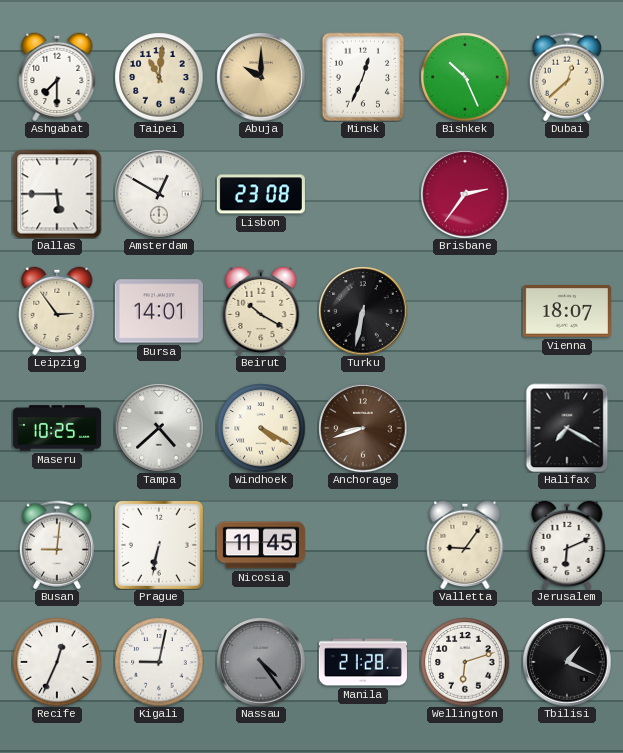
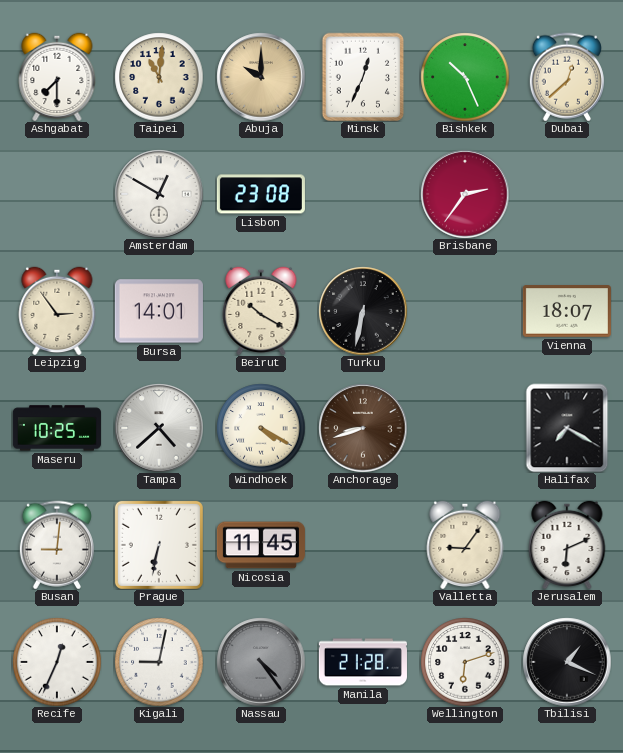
Dallas: 5:45 -> none (57, 194)
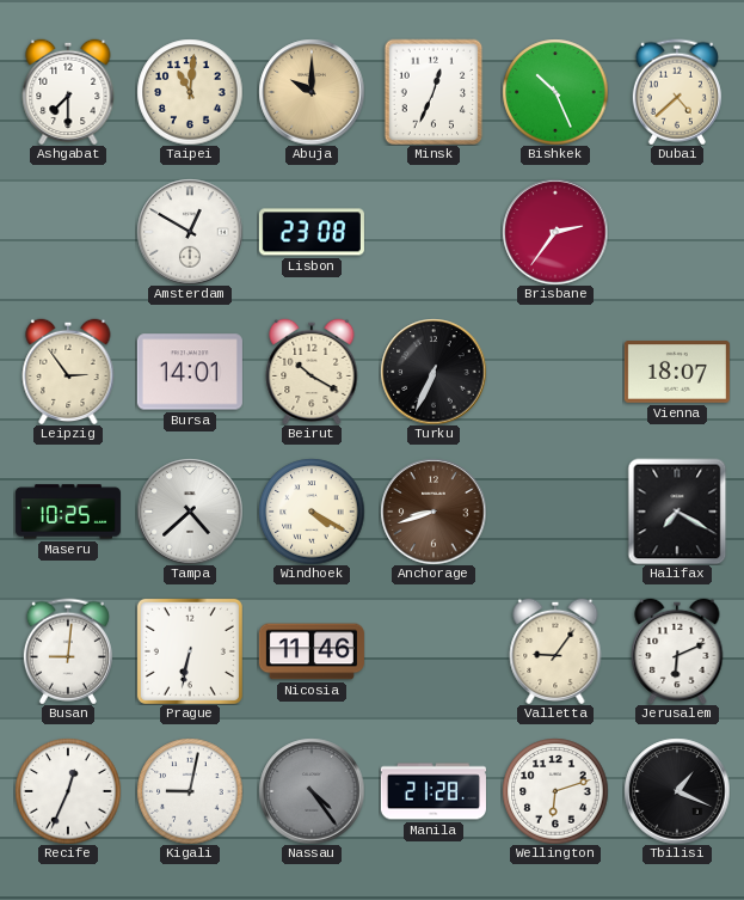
Dubai: 12:38 -> 4:38 (677, 92)
Turku: 6:32 -> 6:34 (434, 372)
Nicosia: 11:45 -> 11:46 (312, 651)
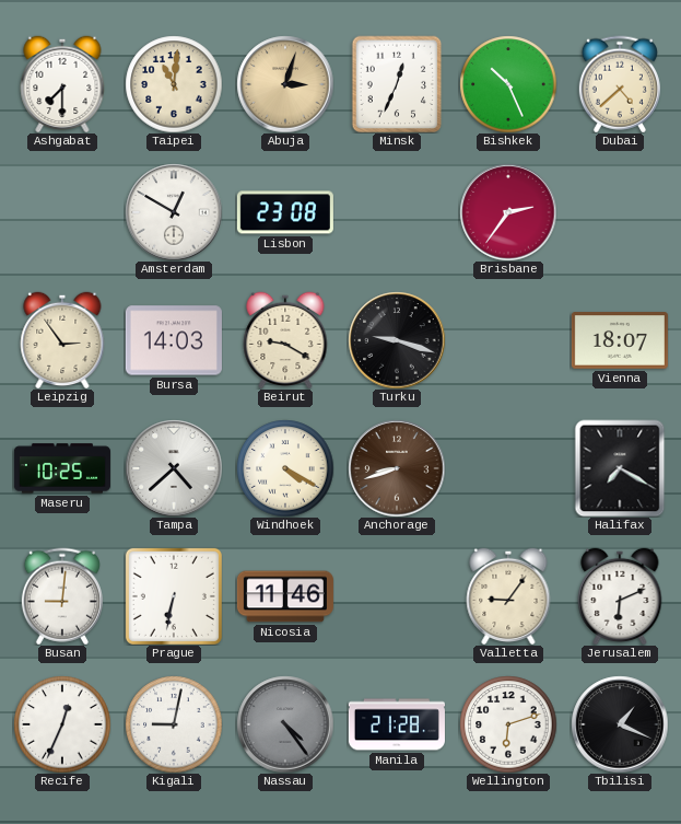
Abuja: 10:00 -> 3:03 (285, 84)
Bursa: 14:01 -> 14:03 (174, 340)
Beirut: 10:20 -> 9:20 (285, 340)
Turku: 6:34 -> 9:18 (397, 340)
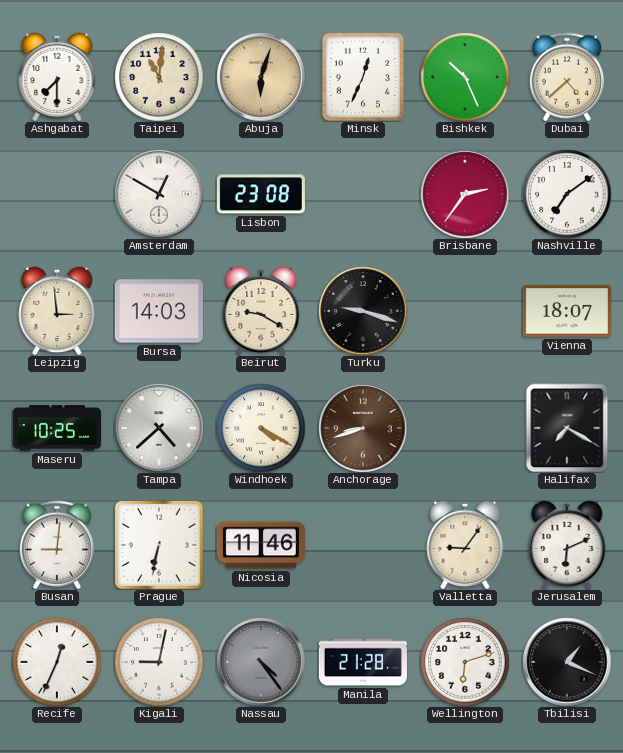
Abuja: 3:03 -> 6:03 (261, 77)
Nashville: none -> 7:09 (567, 194)
Leipzig: 2:54 -> 2:59 (57, 311)
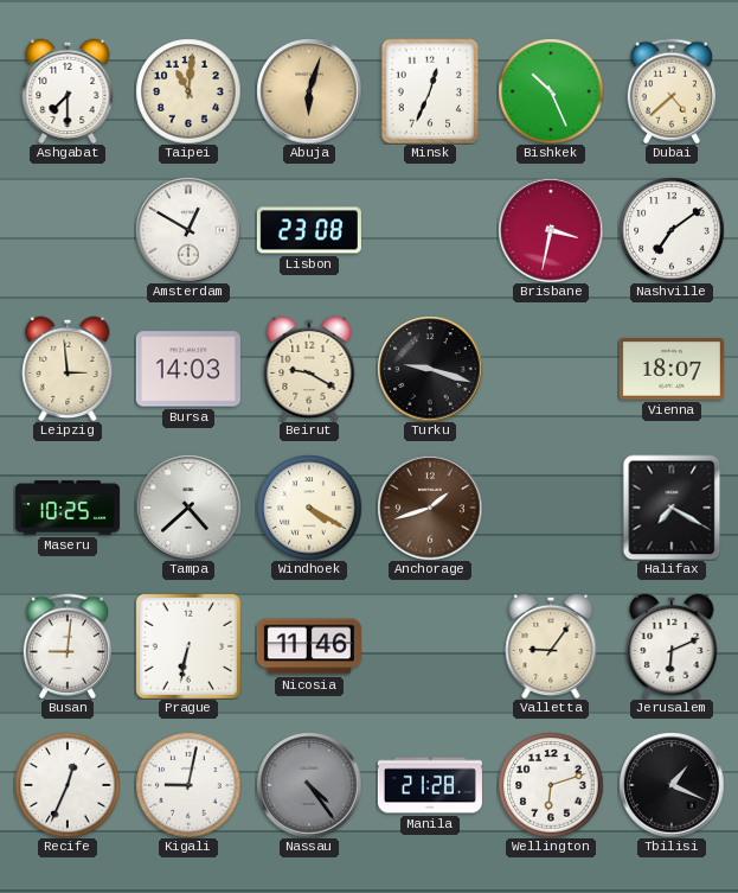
Brisbane: 2:36 -> 3:32 (551, 230)
Anchorage: 8:42 -> 1:42 (430, 508)
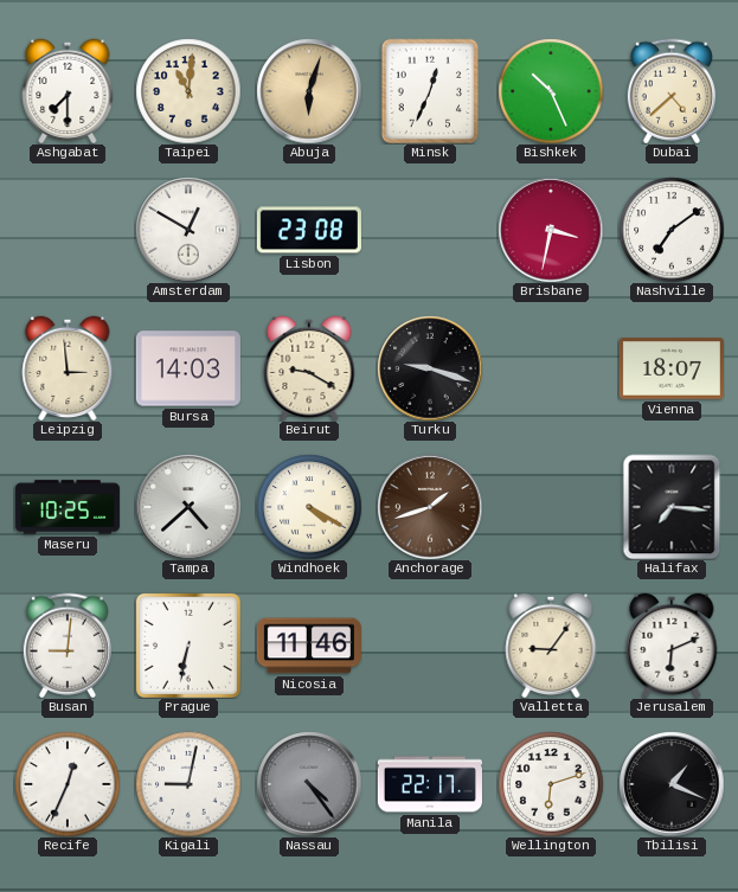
Halifax: 7:20 -> 7:16 (672, 507)
Manila: 21:28 -> 22:17 (430, 784)
